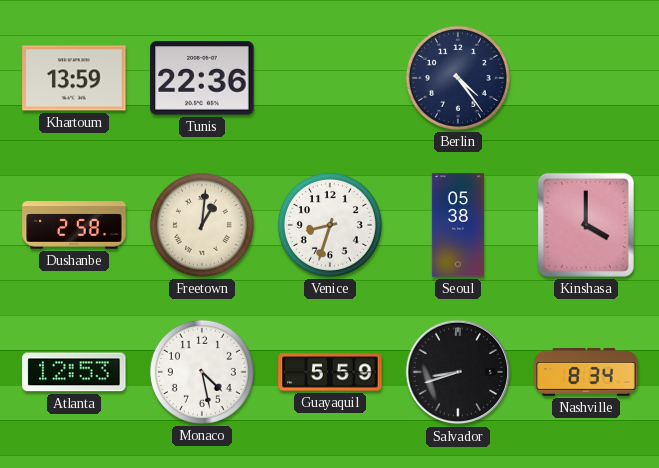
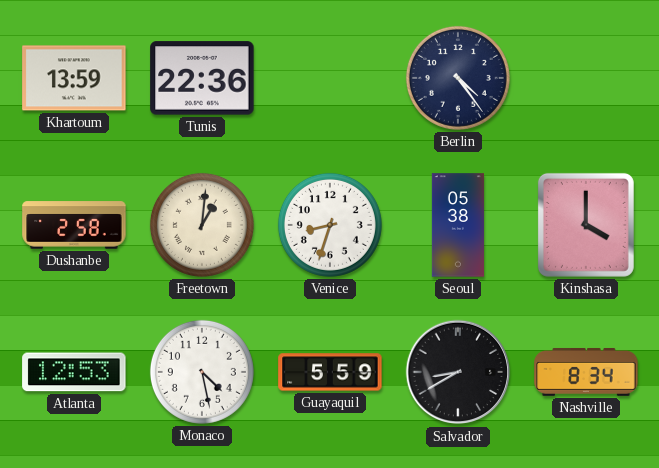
Salvador: 8:42 -> 8:40 (458, 372)
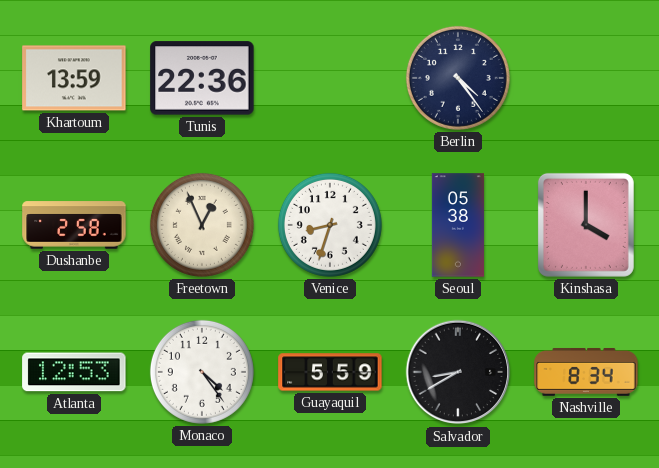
Freetown: 1:01 -> 12:56 (202, 225)
Monaco: 4:28 -> 4:24 (202, 372)
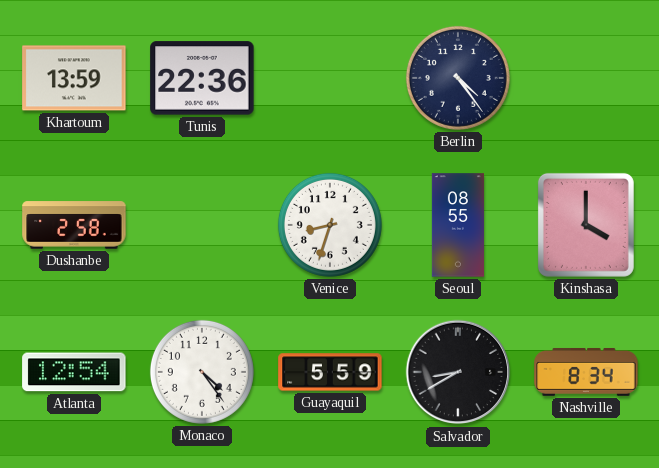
Freetown: 12:56 -> none (202, 225)
Seoul: 05:38 -> 08:55 (458, 225)
Atlanta: 12:53 -> 12:54 (74, 372)
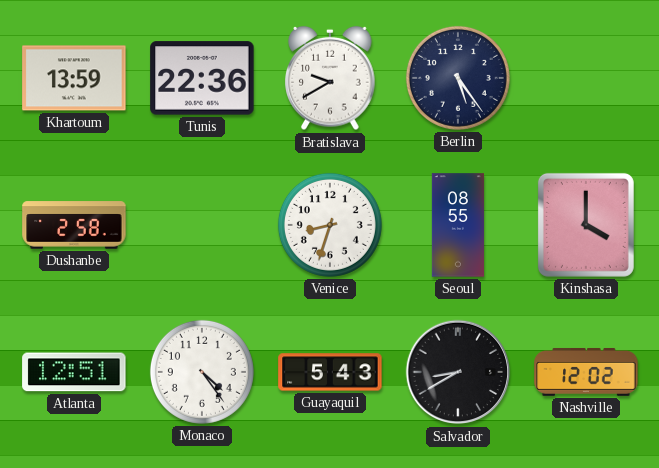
Bratislava: none -> 9:40 (330, 78)
Berlin: 4:24 -> 5:24 (458, 78)
Atlanta: 12:54 -> 12:51 (74, 372)
Guayaquil: 5:59 -> 5:43 (330, 372)
Nashville: 8:34 -> 12:02 (586, 372)
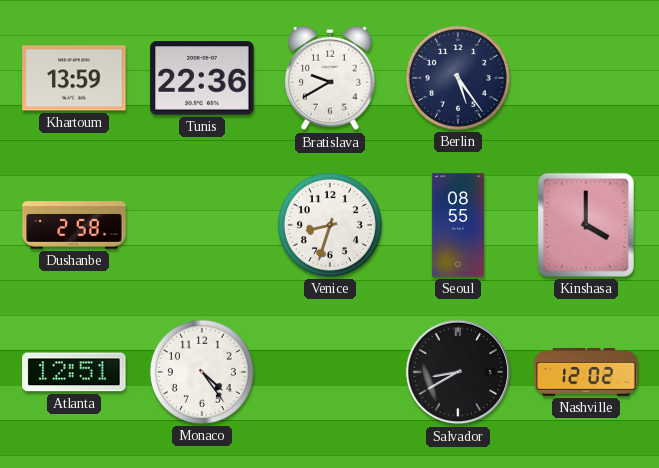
Guayaquil: 5:43 -> none (330, 372)
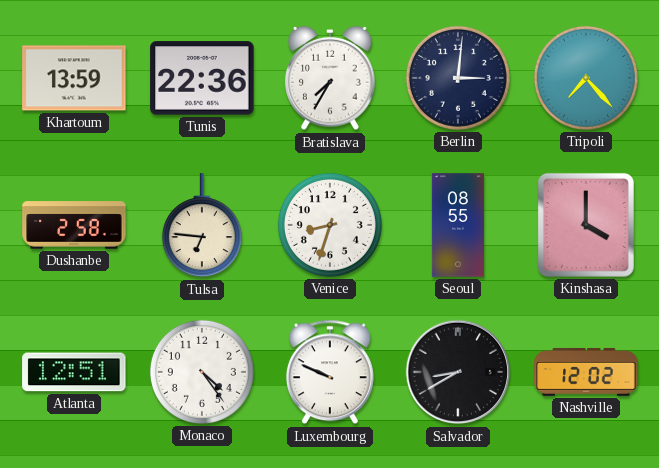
Bratislava: 9:40 -> 7:35 (330, 78)
Berlin: 5:24 -> 3:01 (458, 78)
Tripoli: none -> 7:23 (586, 78)
Tulsa: none -> 6:46 (202, 226)
Luxembourg: none -> 9:49 (330, 372)
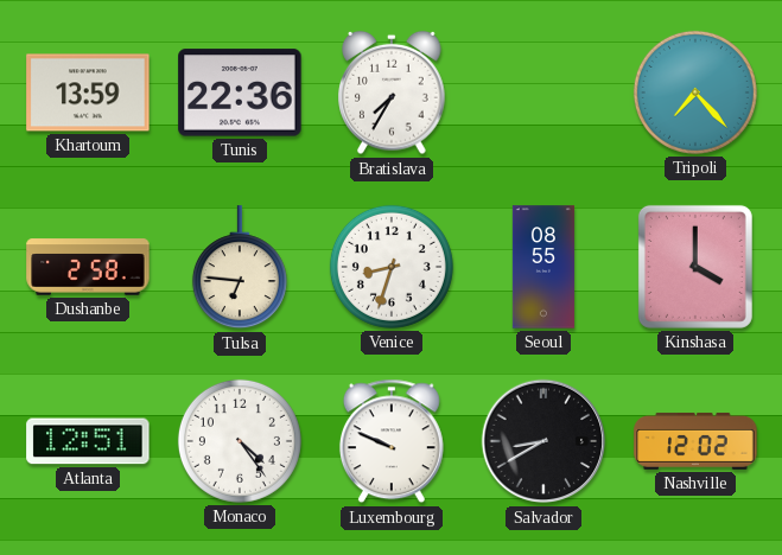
Berlin: 3:01 -> none (458, 78)
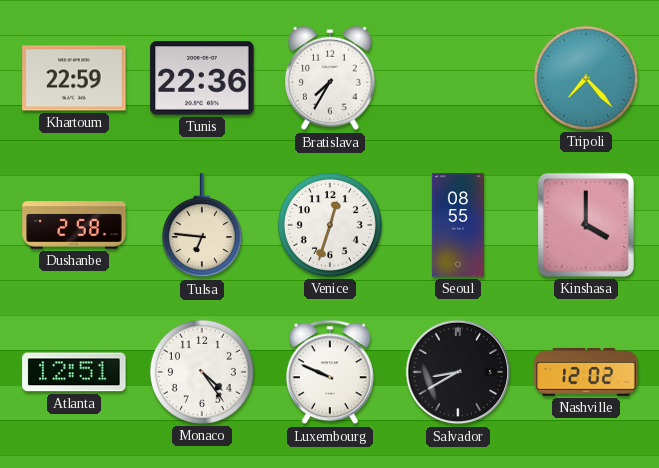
Khartoum: 13:59 -> 22:59 (74, 78)
Venice: 8:33 -> 12:33 (330, 225)
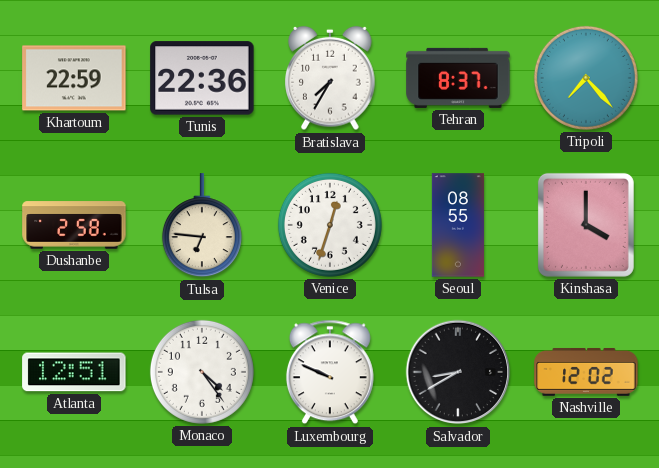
Tehran: none -> 8:37 (458, 78)
